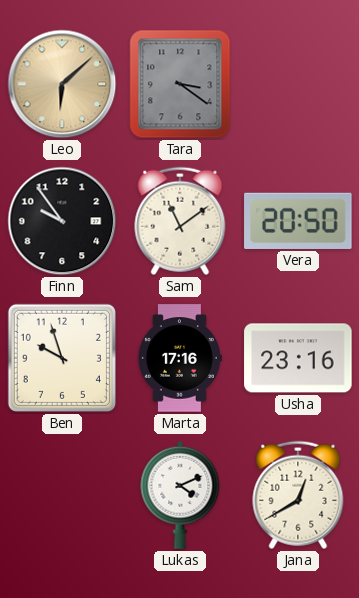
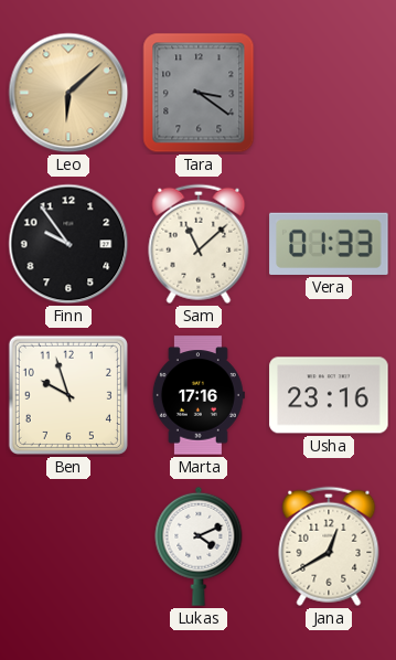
Sam: 11:09 -> 11:08 (199, 244)
Vera: 20:50 -> 01:33 (329, 244)
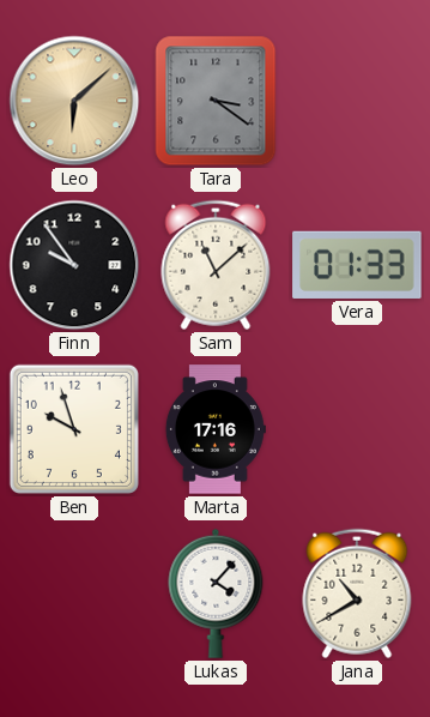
Usha: 23:16 -> none (329, 395)
Lukas: 4:11 -> 4:07 (216, 594)
Jana: 12:40 -> 10:40 (357, 594)
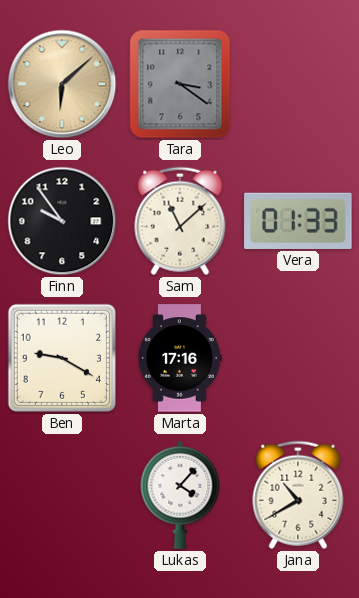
Ben: 9:57 -> 9:20 (62, 358)
